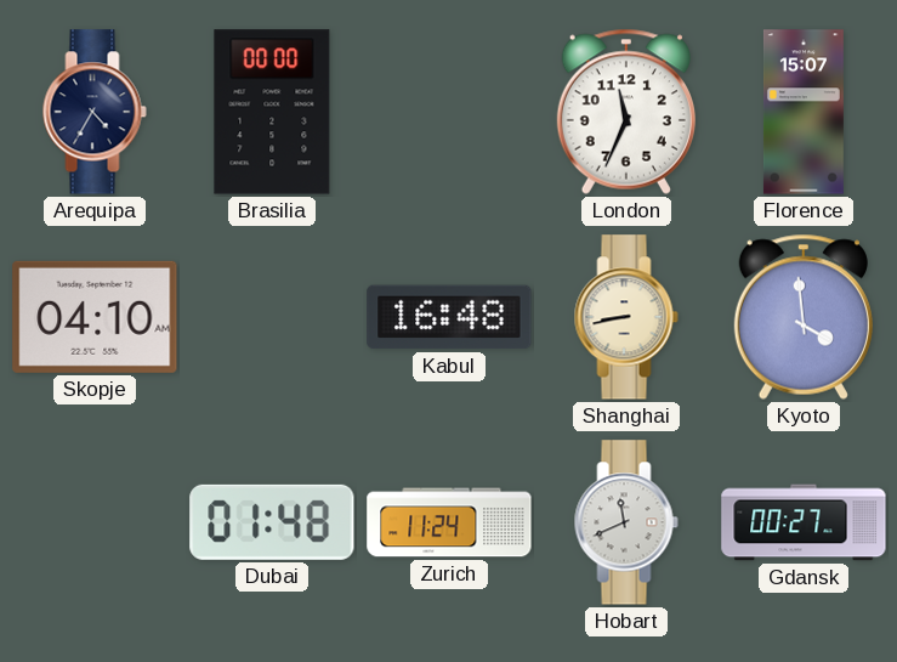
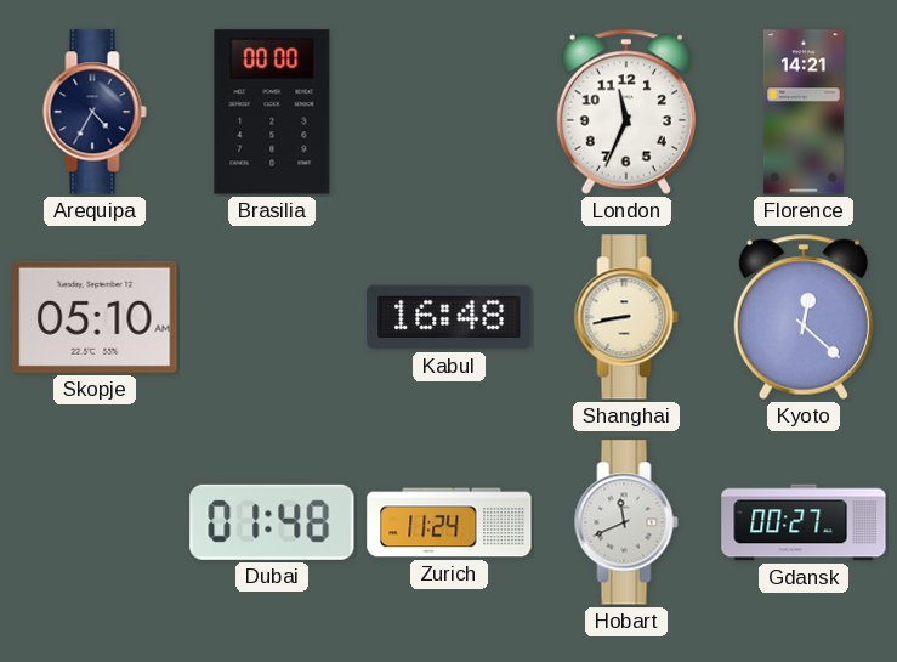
Florence: 15:07 -> 14:21 (804, 112)
Skopje: 04:10 -> 05:10 (95, 317)
Kyoto: 3:59 -> 12:22 (804, 317)
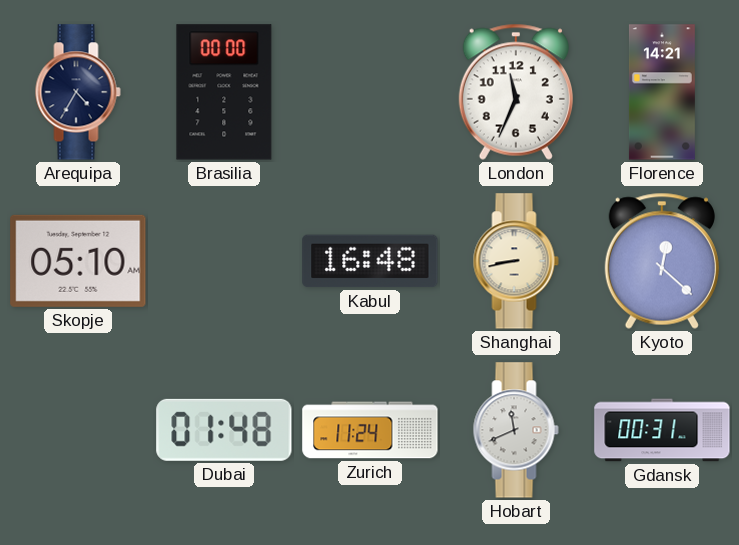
Gdansk: 00:27 -> 00:31 (662, 430)
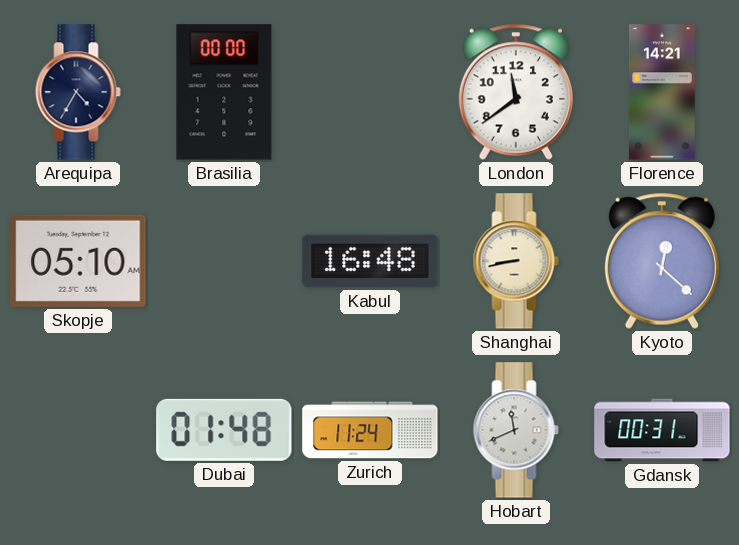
London: 11:34 -> 11:39 (516, 92)
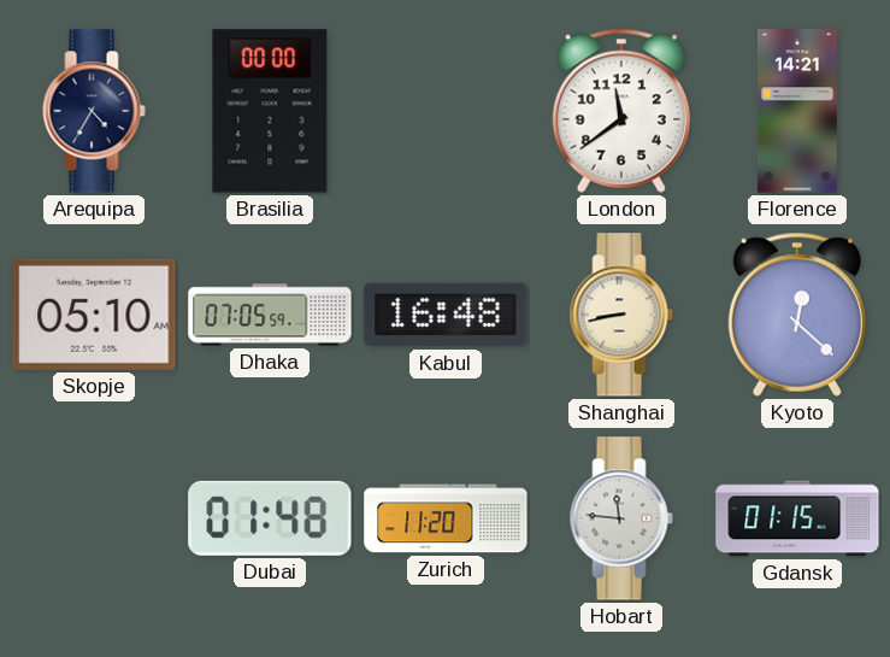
Dhaka: none -> 07:05 (270, 315)
Zurich: 11:24 -> 11:20 (446, 518)
Hobart: 11:41 -> 11:46 (621, 518)
Gdansk: 00:31 -> 01:15 (797, 518)
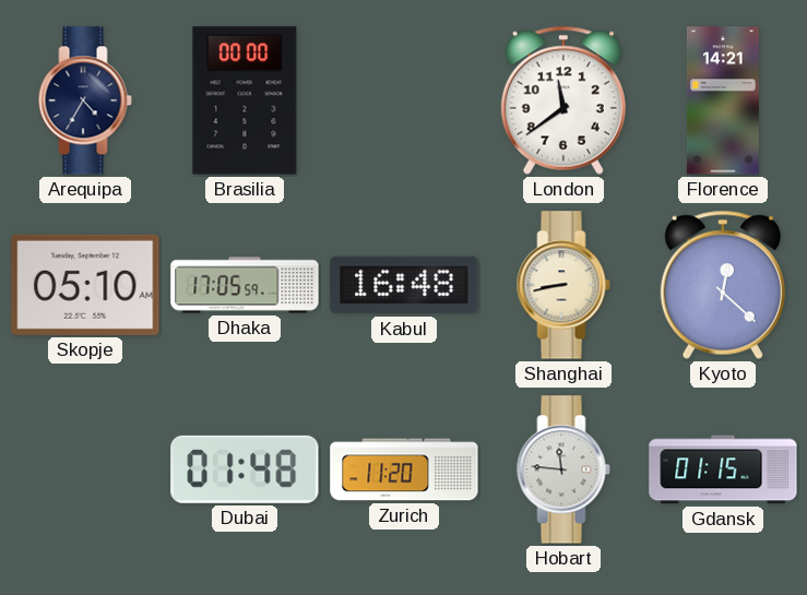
Dhaka: 07:05 -> 17:05 (245, 285)
